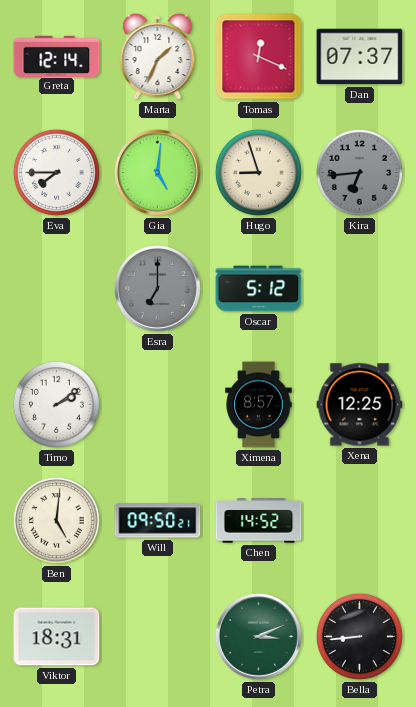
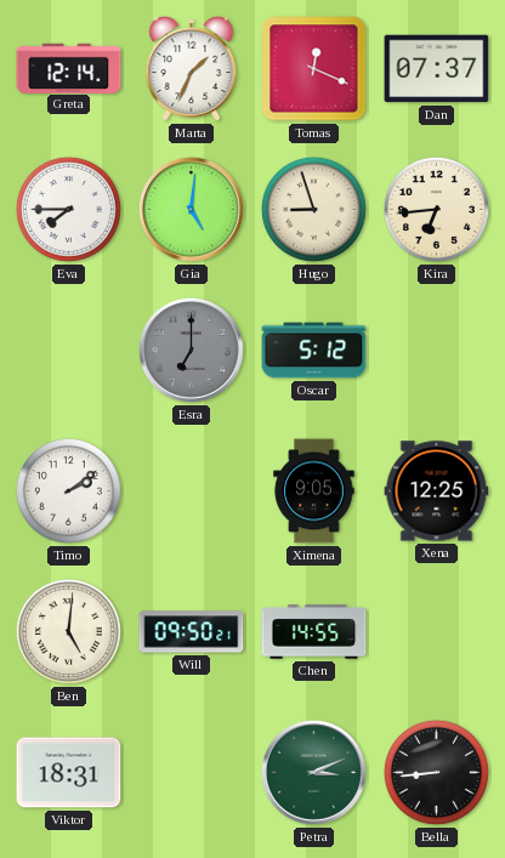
Kira dial: grey -> cream (436, 209)
Ximena: 8:57 -> 9:05 (314, 491)
Chen: 14:52 -> 14:55 (314, 632)
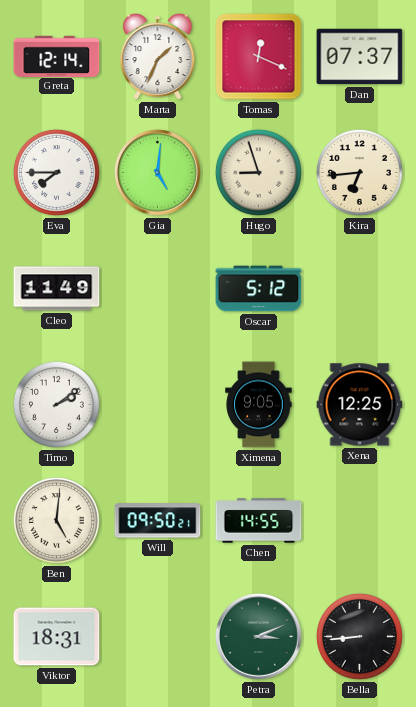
Cleo: none -> 11:49 (57, 289)
Esra: 7:00 -> none (191, 350)
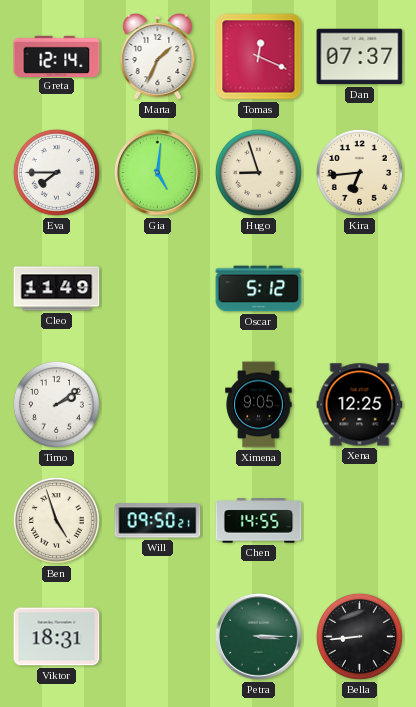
Ben: 5:01 -> 4:57 (56, 520)
Petra: 3:11 -> 3:15 (258, 636)
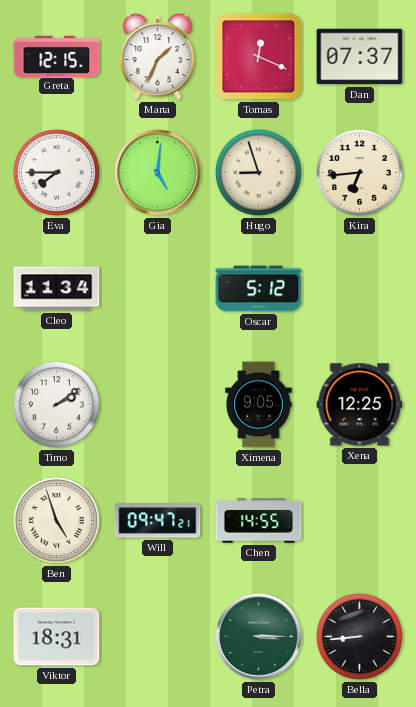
Greta: 12:14 -> 12:15 (57, 56)
Cleo: 11:49 -> 11:34 (57, 289)
Will: 09:50 -> 09:47 (158, 521)
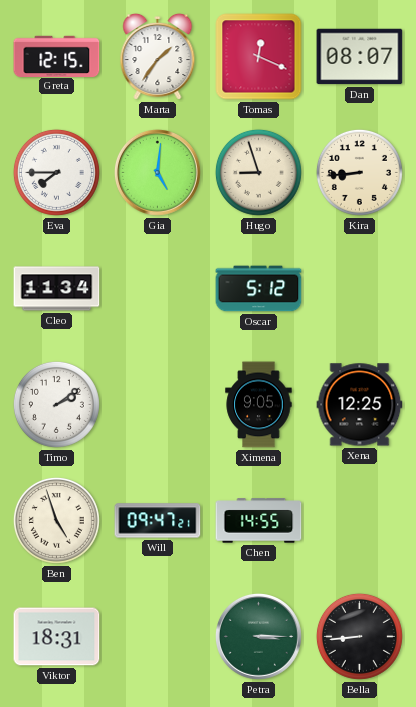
Marta: 1:34 -> 1:36 (158, 57)
Dan: 07:37 -> 08:07 (360, 57)
Kira: 6:44 -> 8:44 (359, 172)
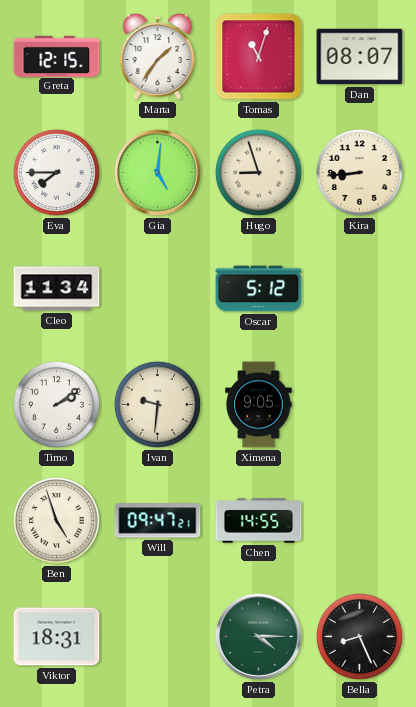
Tomas: 12:19 -> 11:03 (259, 57)
Ivan: none -> 9:31 (157, 404)
Xena: 12:25 -> none (360, 405)
Petra: 3:15 -> 4:15 (258, 636)
Bella: 8:44 -> 8:26 (359, 636)
